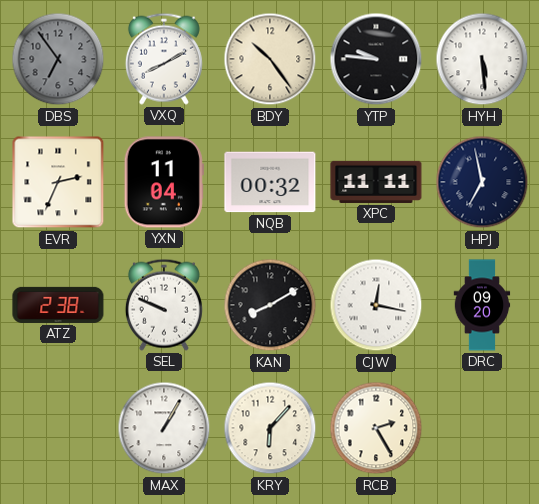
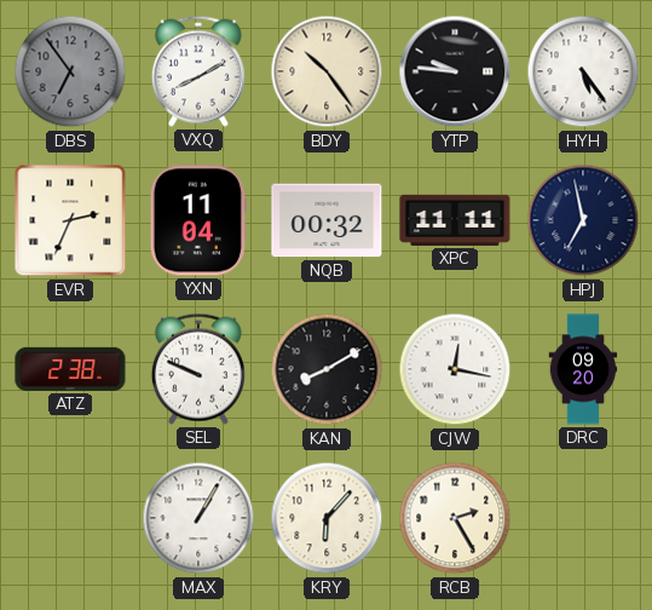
HYH: 5:29 -> 5:24 (583, 71)
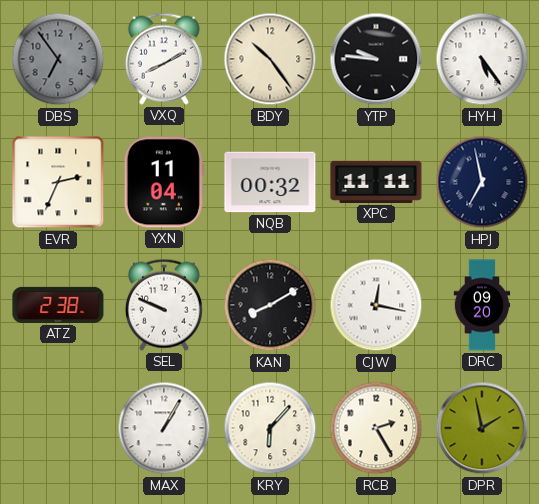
DPR: none -> 1:58 (482, 428)
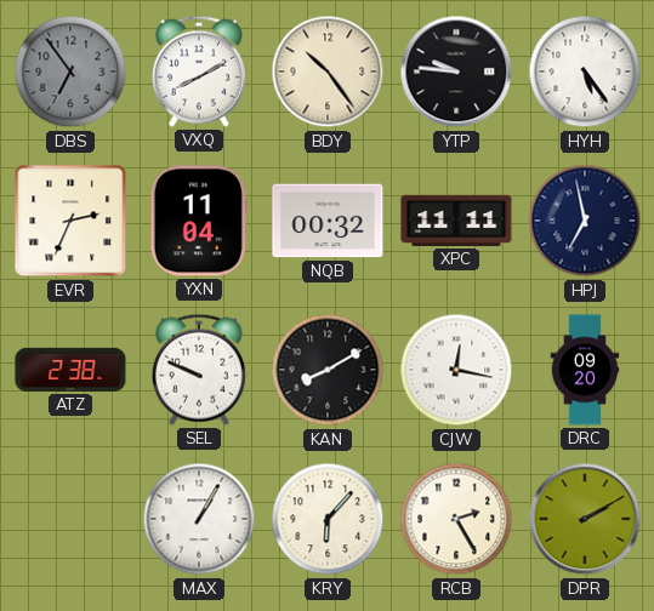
DPR: 1:58 -> 2:10 (585, 519)
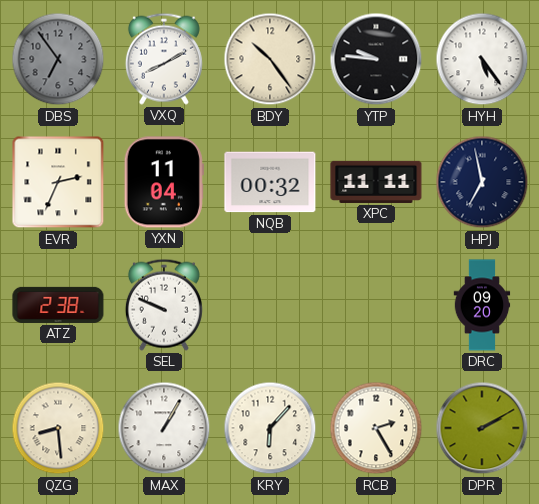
KAN: 8:10 -> none (328, 370)
CJW: 12:17 -> none (456, 370)
QZG: none -> 8:29 (58, 428)
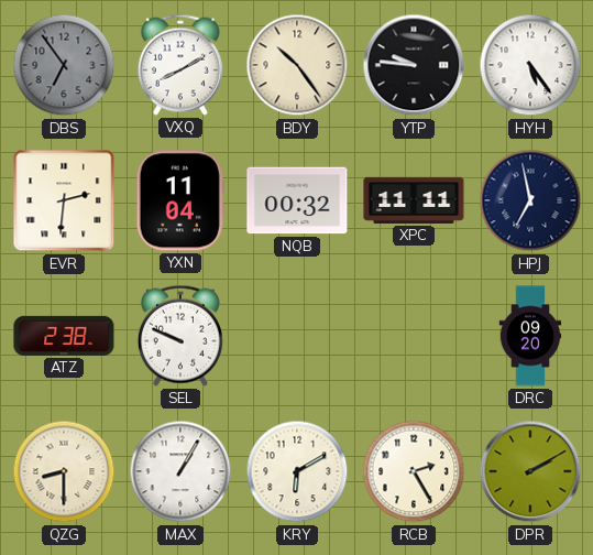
EVR: 2:34 -> 2:31 (64, 200)
QZG: 8:29 -> 8:30 (64, 471)
KRY: 6:07 -> 6:10 (297, 471)
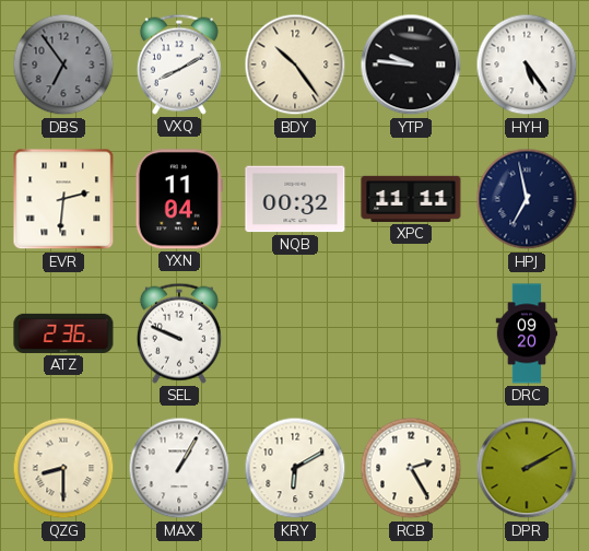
ATZ: 2:38 -> 2:36 (63, 333)
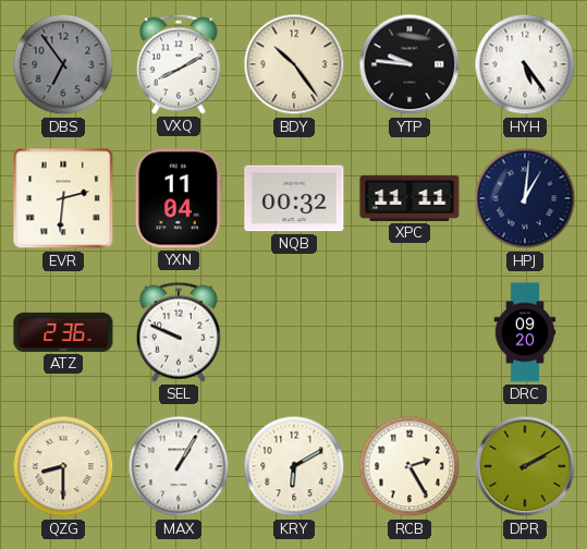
HPJ: 6:58 -> 1:01 (525, 198)
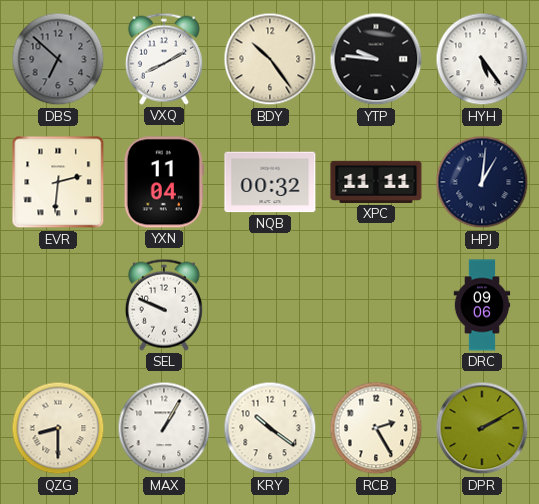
DBS: 6:54 -> 6:52 (58, 59)
ATZ: 2:36 -> none (63, 332)
DRC: 09:20 -> 09:06 (482, 305)
KRY: 6:10 -> 10:21 (270, 428)
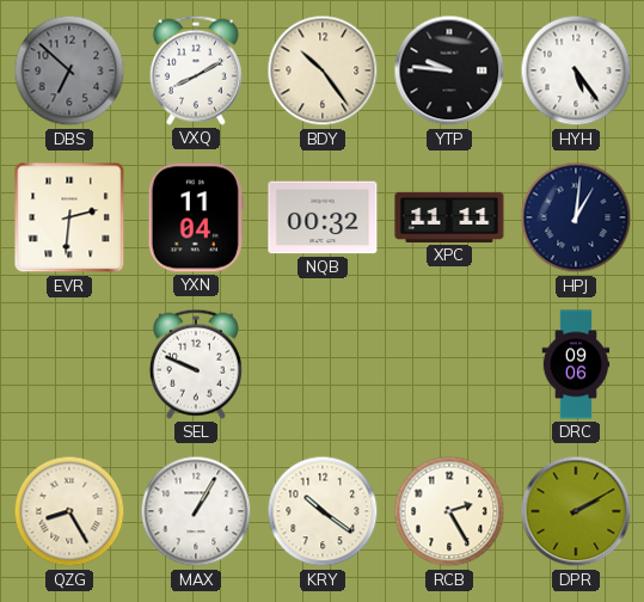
QZG: 8:30 -> 8:25 (69, 511)
